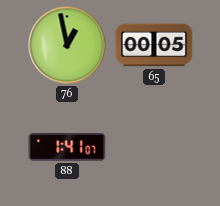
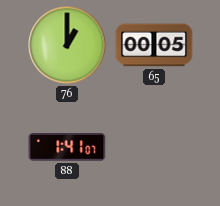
76: 12:58 -> 1:00 (67, 45)
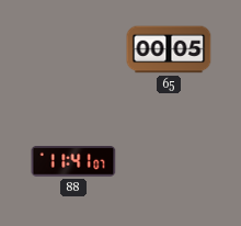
76: 1:00 -> none (67, 45)
88: 1:41 -> 11:41 (73, 162)
